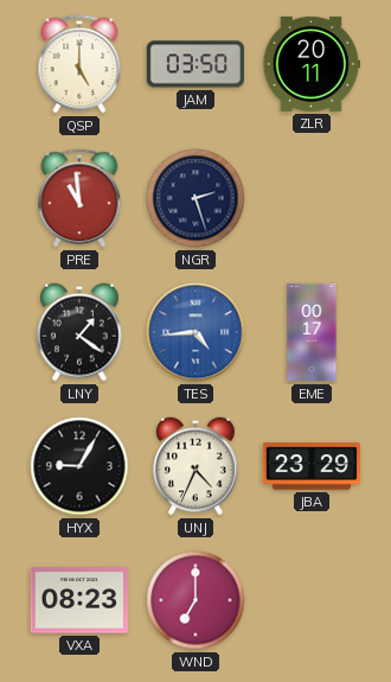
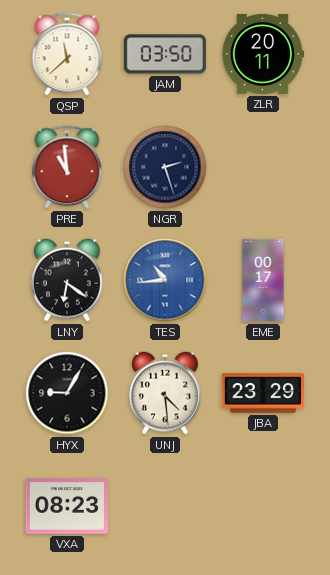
QSP: 5:00 -> 11:38 (67, 54)
LNY: 1:21 -> 6:21 (67, 280)
TES: 4:44 -> 10:44 (165, 280)
UNJ: 4:34 -> 4:29 (165, 393)
WND: 7:00 -> none (195, 600)
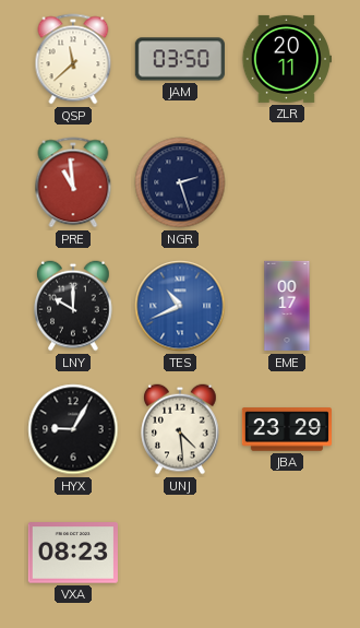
LNY: 6:21 -> 10:00 (73, 306)
TES: 10:44 -> 10:41 (180, 306)
